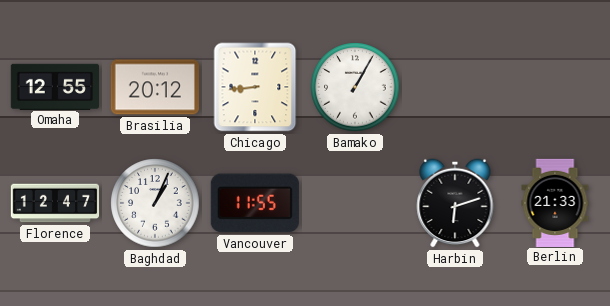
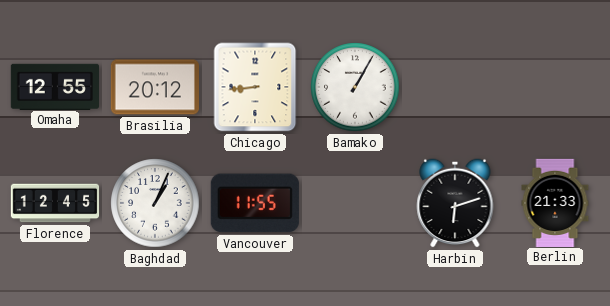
Florence: 12:47 -> 12:45 (55, 203)
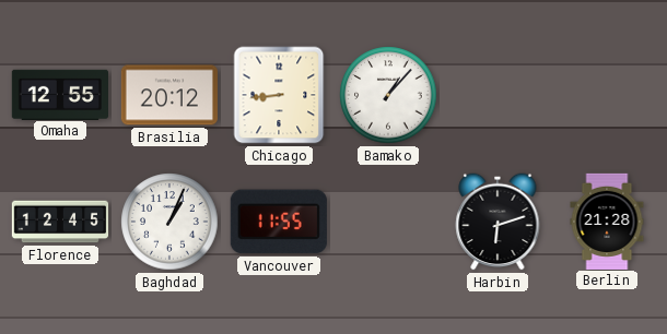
Bamako: 1:05 -> 1:07 (388, 95)
Berlin: 21:33 -> 21:28 (607, 220)
